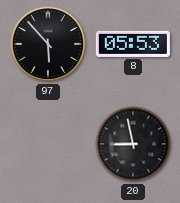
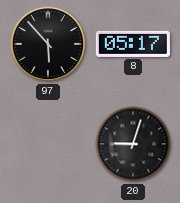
8: 05:53 -> 05:17 (133, 44)
20: 8:58 -> 9:03 (133, 144)
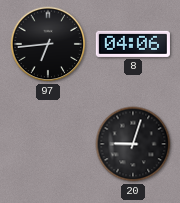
97: 5:53 -> 6:44 (48, 44)
8: 05:17 -> 04:06 (133, 44)
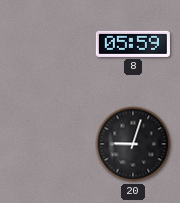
97: 6:44 -> none (48, 44)
8: 04:06 -> 05:59 (133, 44)
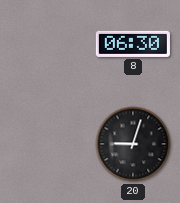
8: 05:59 -> 06:30 (133, 44)
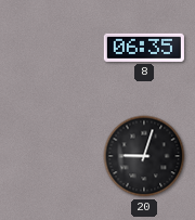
8: 06:30 -> 06:35 (144, 48)
